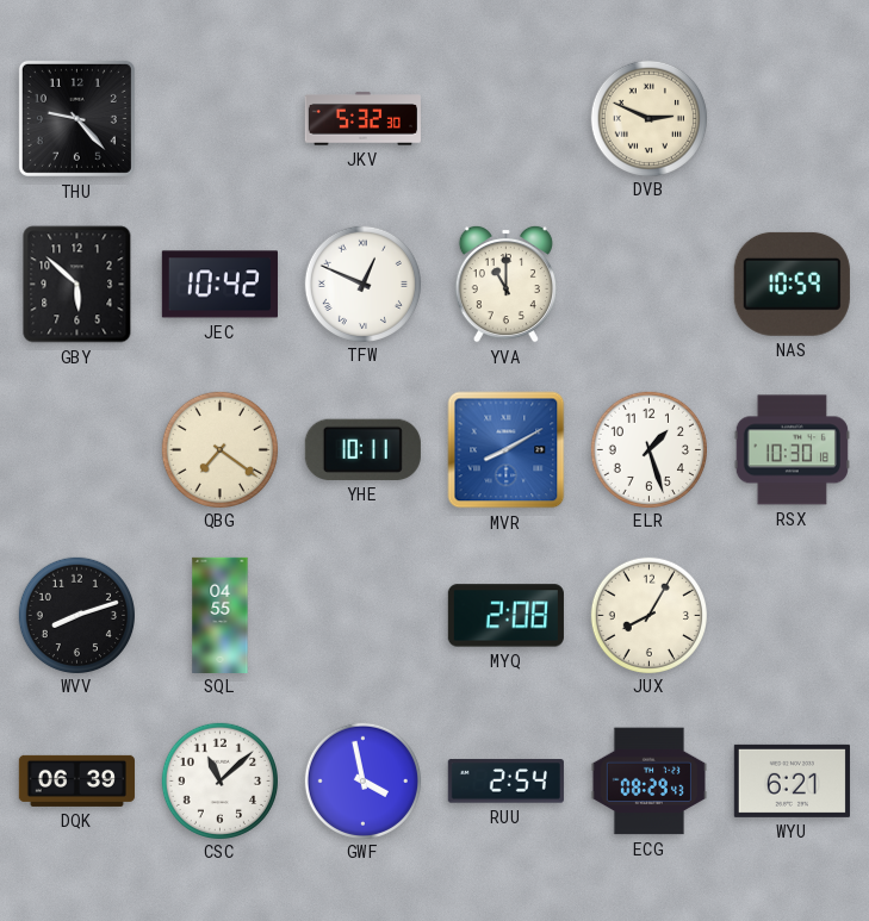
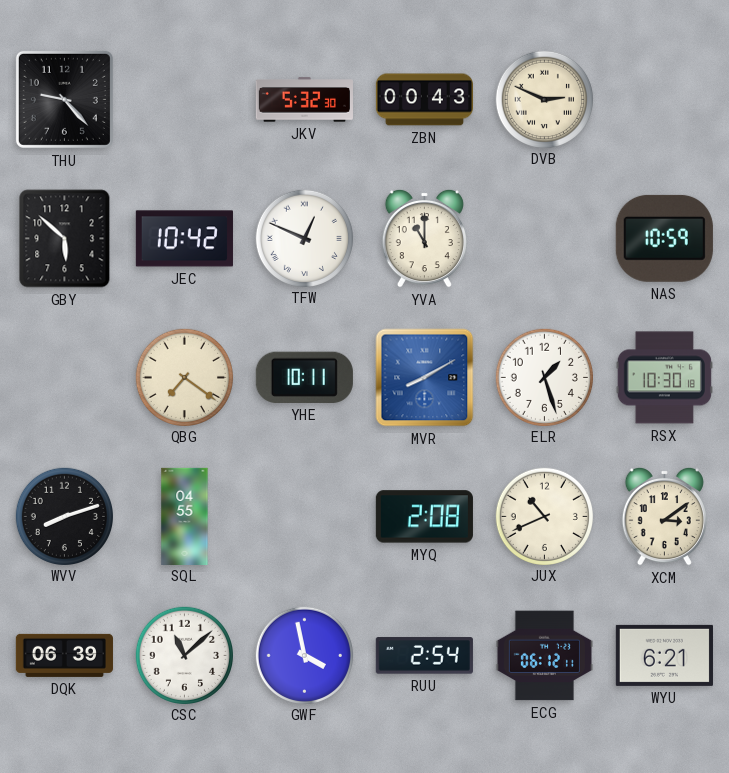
ZBN: none -> 00:43 (424, 100)
JUX: 8:05 -> 10:41 (544, 516)
XCM: none -> 3:09 (664, 516)
ECG: 08:29 -> 06:12 (544, 656)
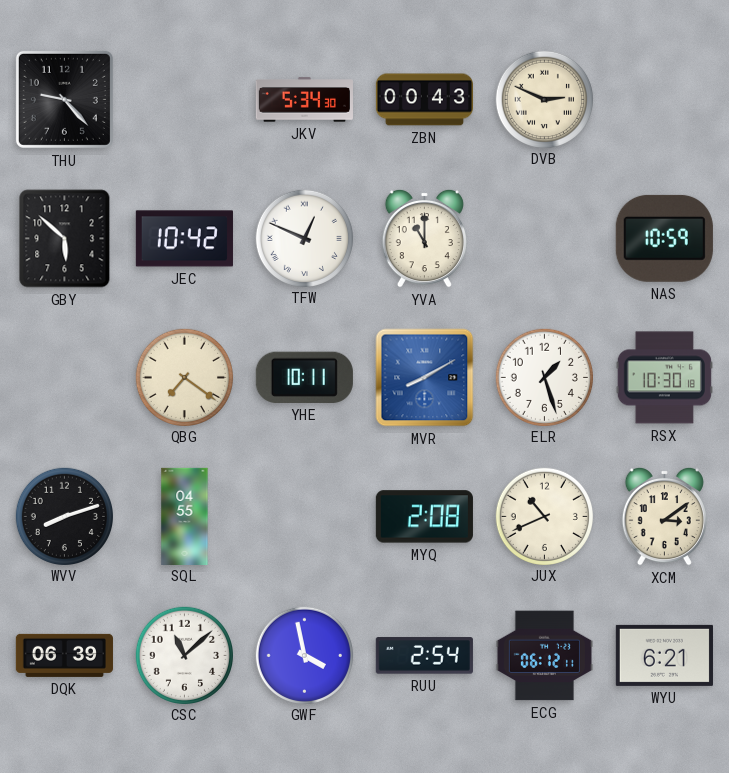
JKV: 5:32 -> 5:34 (304, 100)
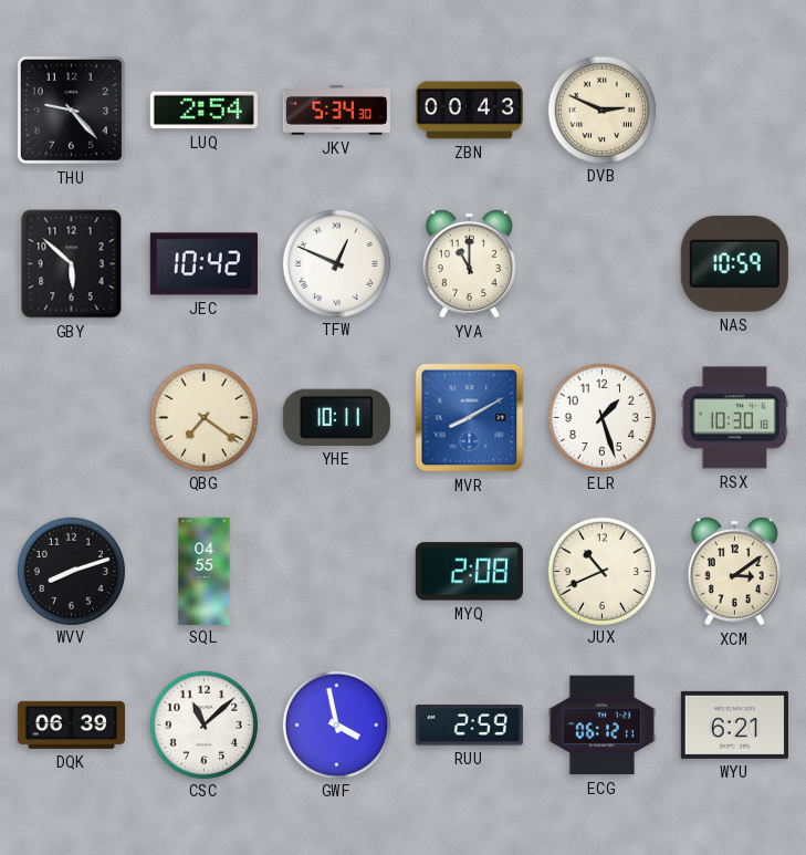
LUQ: none -> 2:54 (203, 111)
RUU: 2:54 -> 2:59 (469, 726)
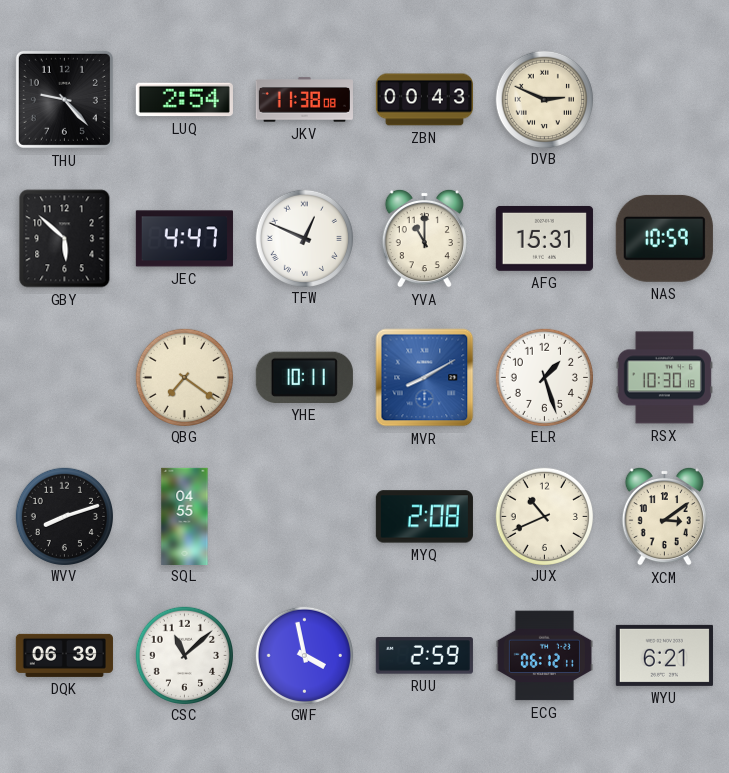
JKV: 5:34 -> 11:38 (304, 100)
JEC: 10:42 -> 4:47 (184, 239)
AFG: none -> 15:31 (544, 238)
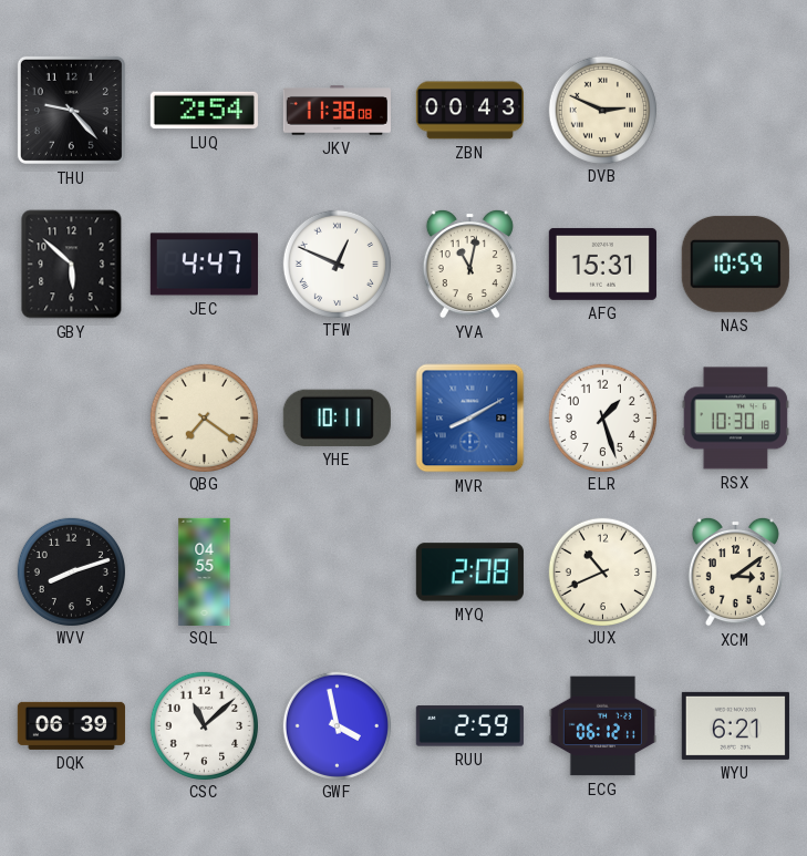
YVA: 11:00 -> 11:02 (469, 264)
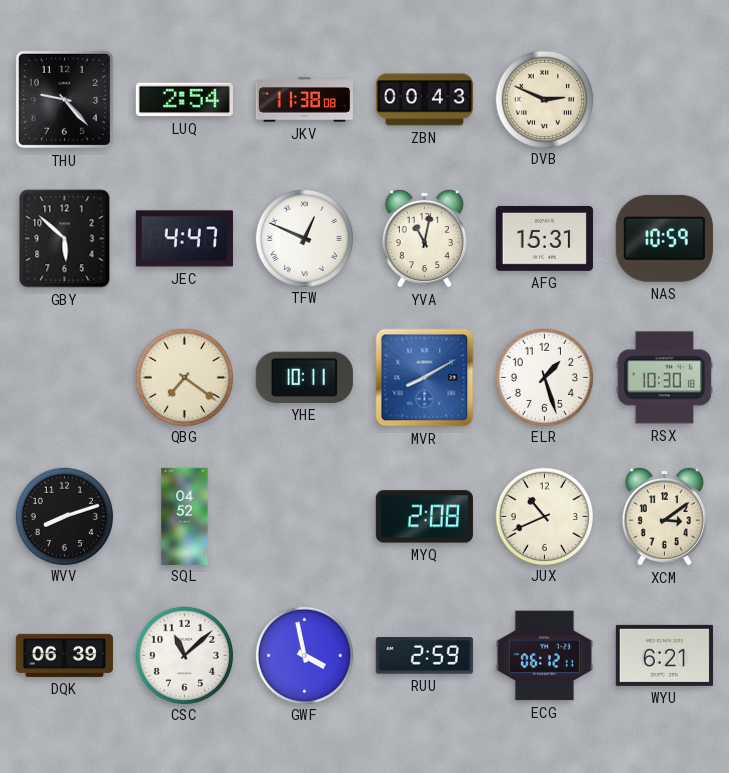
SQL: 04:55 -> 04:52 (185, 516)
